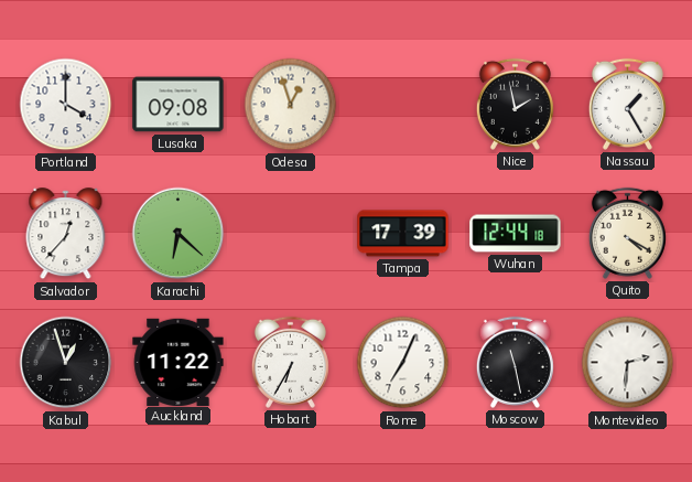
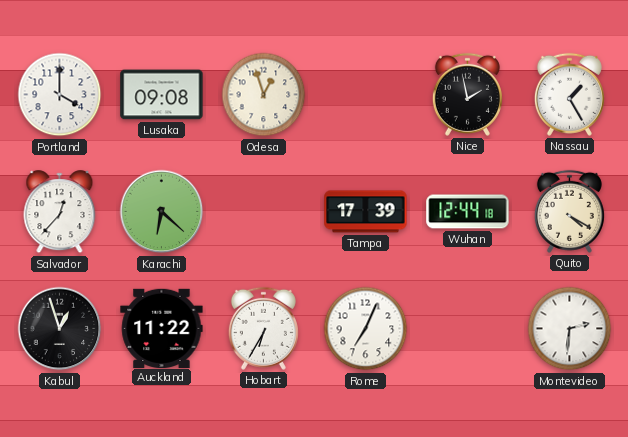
Moscow: 11:28 -> none (515, 362)
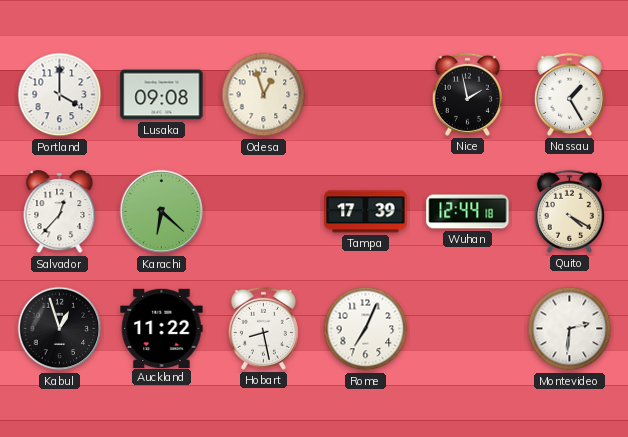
Hobart: 6:35 -> 8:28 (263, 328)
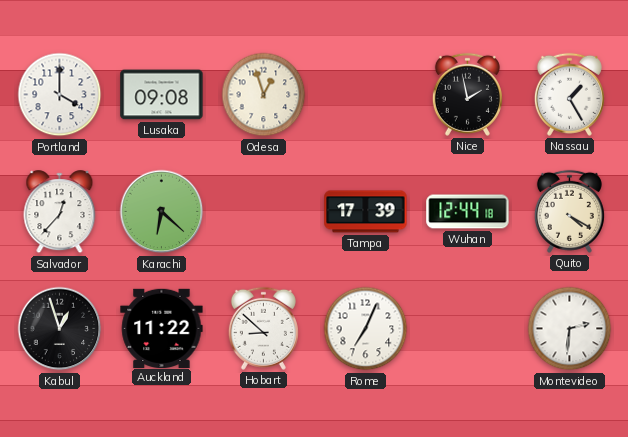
Hobart: 8:28 -> 8:52 (263, 328)
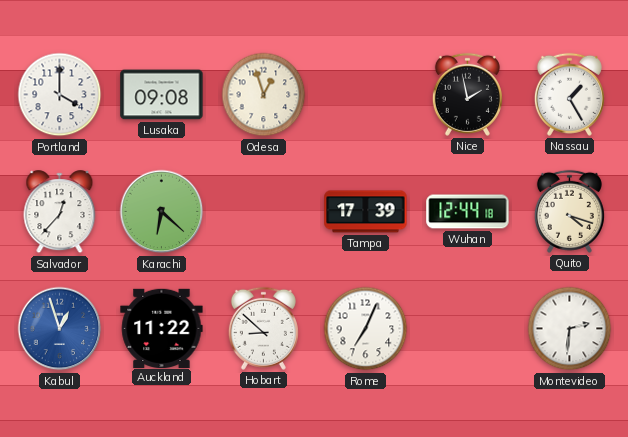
Quito: 4:20 -> 4:18 (569, 211)
Kabul dial: black -> blue (60, 329)
